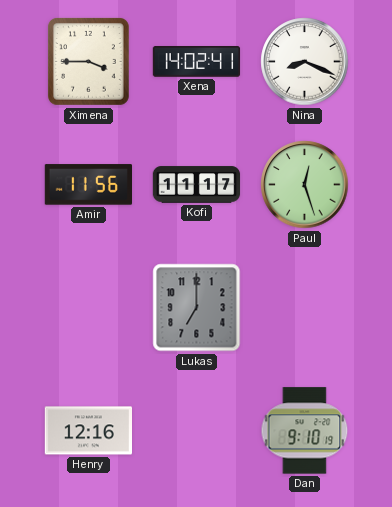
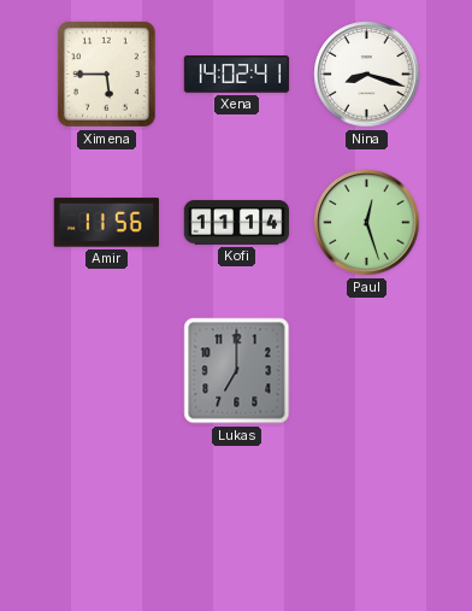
Ximena: 3:45 -> 5:45 (106, 74)
Nina: 8:19 -> 8:18 (367, 75)
Kofi: 11:17 -> 11:14 (237, 223)
Henry: 12:16 -> none (88, 431)
Dan: 9:10 -> none (305, 431)
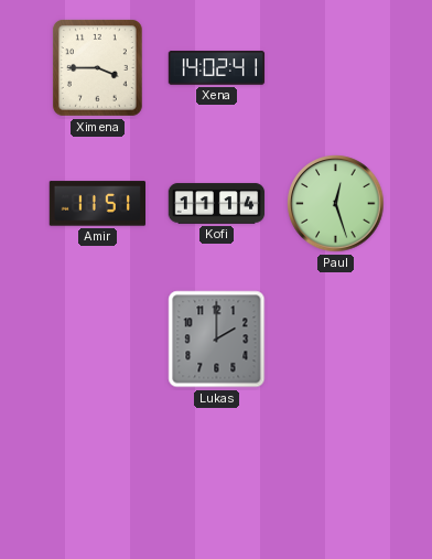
Ximena: 5:45 -> 3:45 (97, 67)
Nina: 8:18 -> none (367, 75)
Amir: 11:56 -> 11:51 (97, 204)
Lukas: 7:00 -> 2:00 (217, 340)
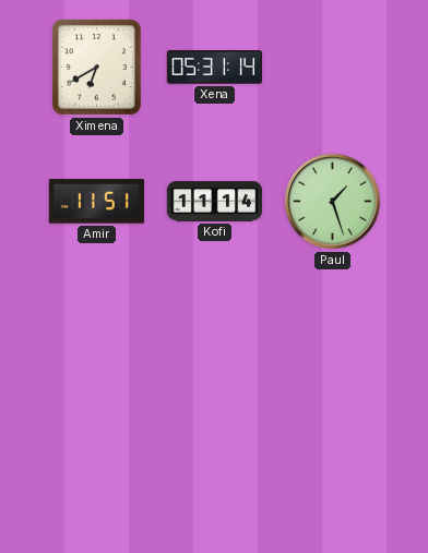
Ximena: 3:45 -> 6:40 (96, 67)
Xena: 14:02 -> 05:31 (215, 68)
Paul: 12:27 -> 1:27 (333, 202)
Lukas: 2:00 -> none (217, 340)
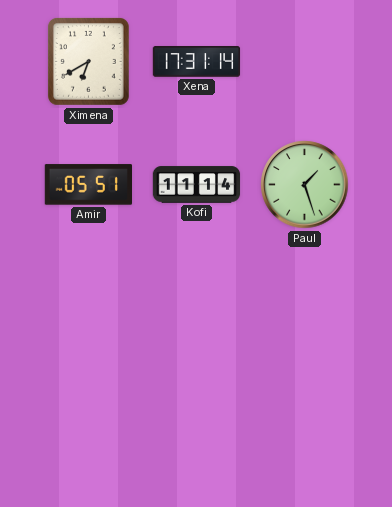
Xena: 05:31 -> 17:31 (197, 62)
Amir: 11:51 -> 05:51 (88, 185)
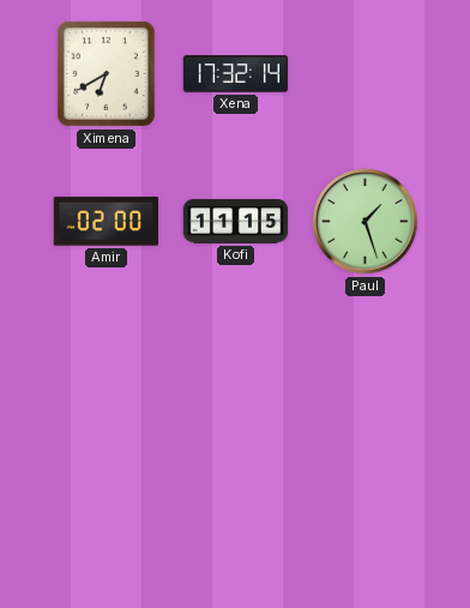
Xena: 17:31 -> 17:32 (236, 74)
Amir: 05:51 -> 02:00 (106, 222)
Kofi: 11:14 -> 11:15 (236, 222)
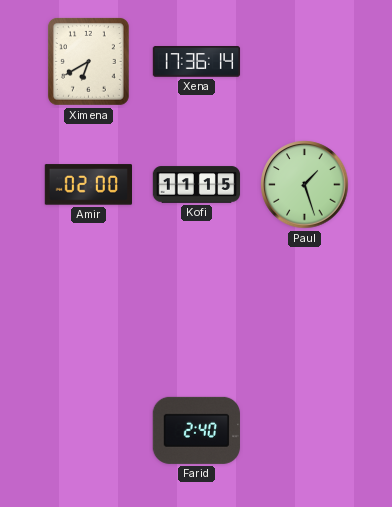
Xena: 17:32 -> 17:36 (197, 62)
Farid: none -> 2:40 (196, 430)
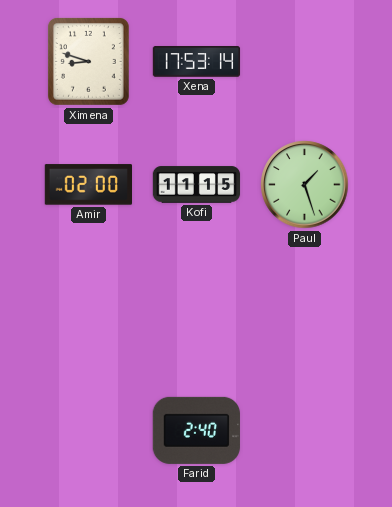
Ximena: 6:40 -> 8:48 (88, 61)
Xena: 17:36 -> 17:53 (197, 62)
